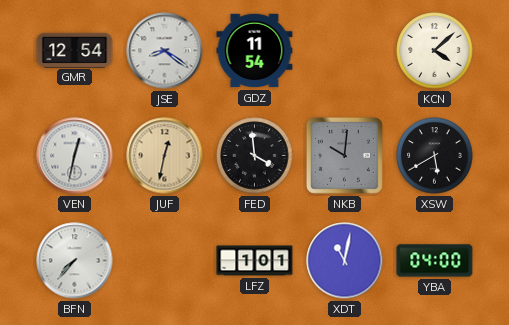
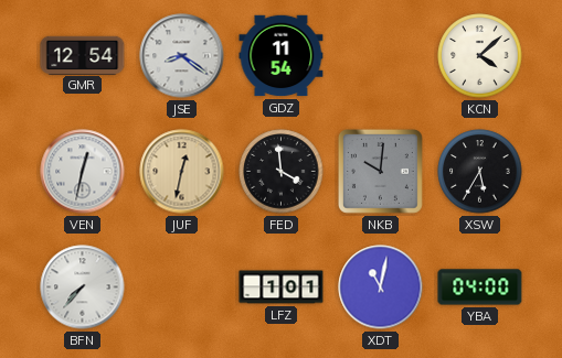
XSW: 5:40 -> 5:35 (480, 172)
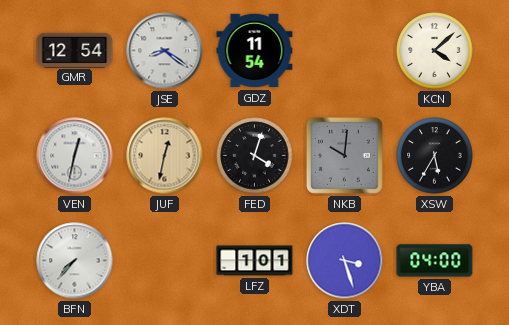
FED: 3:59 -> 4:03 (255, 156)
XDT: 11:02 -> 3:27 (345, 261)
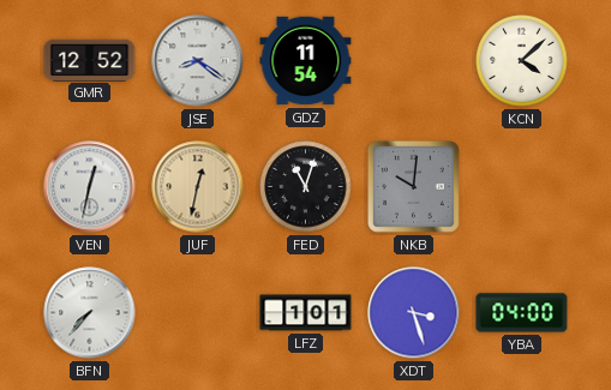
GMR: 12:54 -> 12:52 (90, 60)
FED: 4:03 -> 11:03 (306, 187)
XSW: 5:35 -> none (435, 156)
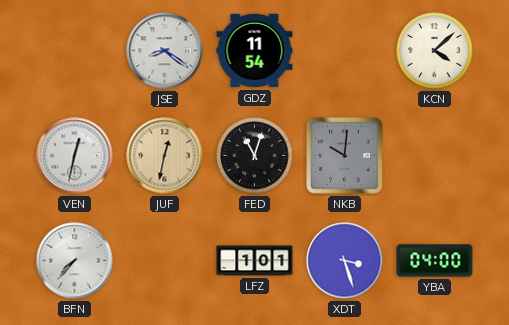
GMR: 12:52 -> none (90, 60)
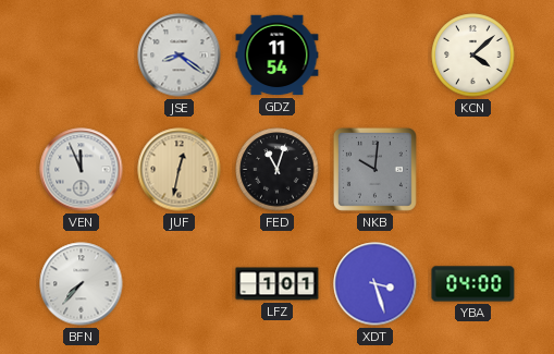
VEN: 12:32 -> 11:56 (82, 170)
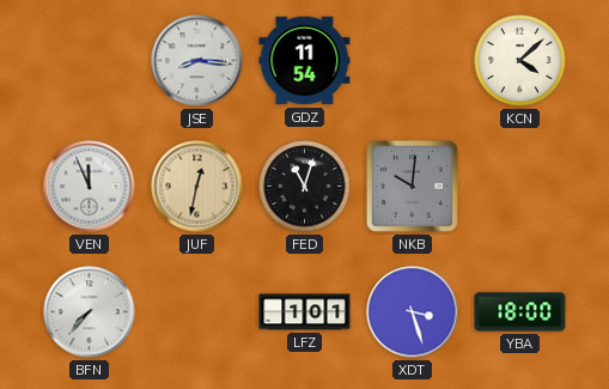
JSE: 8:21 -> 8:16 (197, 61)
YBA: 04:00 -> 18:00 (520, 312)
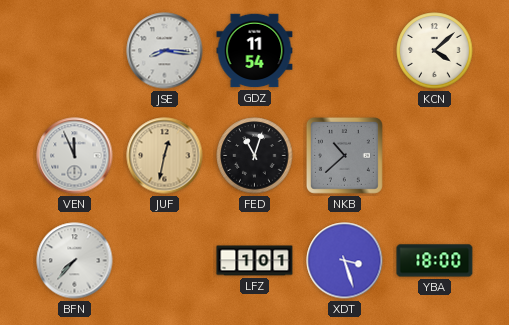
NKB: 10:01 -> 10:38 (344, 155)
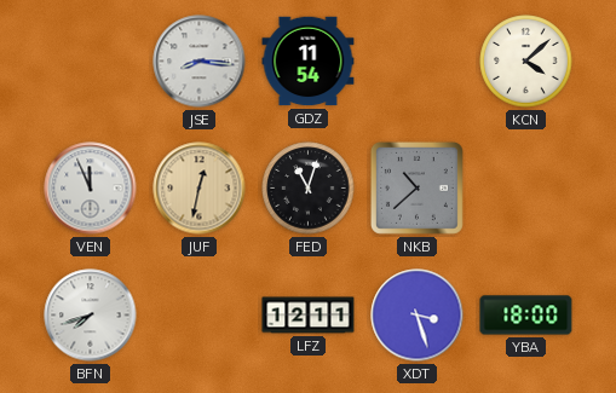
BFN: 7:37 -> 7:42 (91, 316)
LFZ: 1:01 -> 12:11 (309, 316)
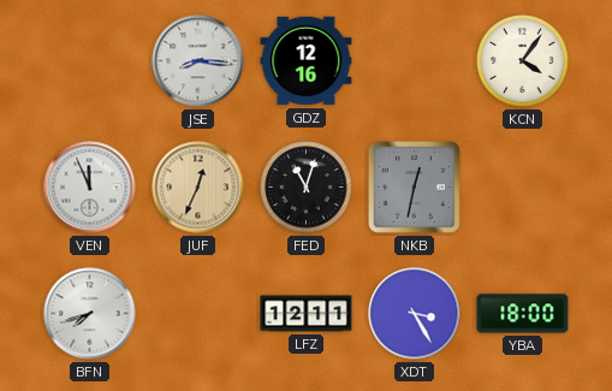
GDZ: 11:54 -> 12:16 (307, 61)
KCN: 4:08 -> 4:06 (523, 61)
JUF: 12:32 -> 12:34 (198, 188)
NKB: 10:38 -> 12:32 (414, 186)
XDT: 3:27 -> 3:25 (415, 314)
